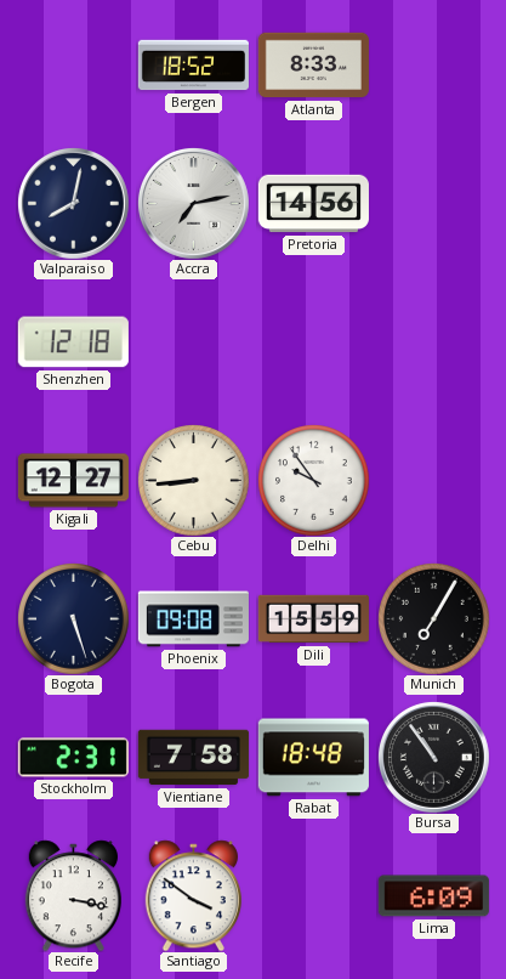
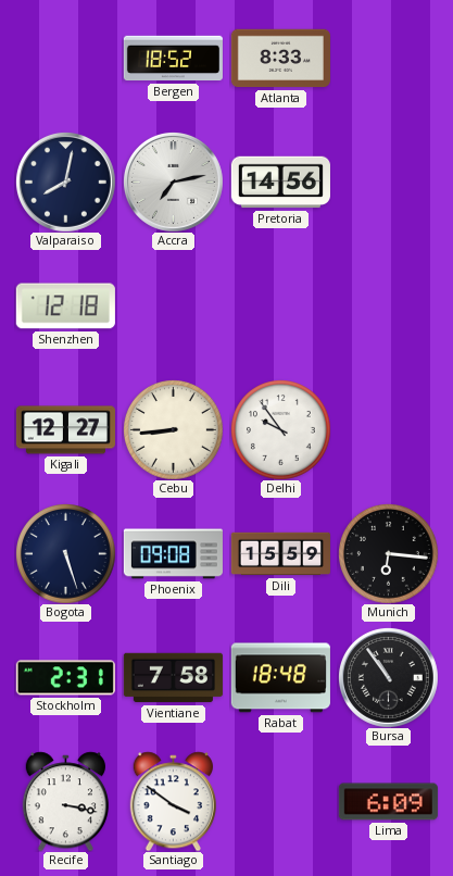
Munich: 7:05 -> 6:16 (389, 554)
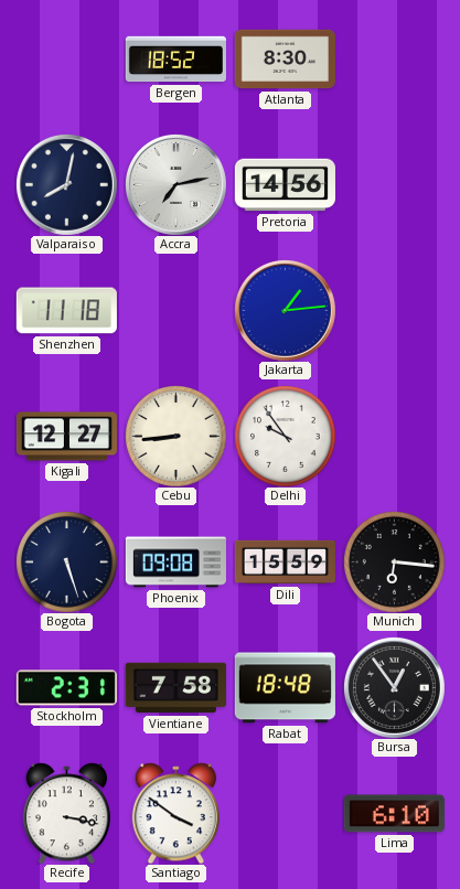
Atlanta: 8:33 -> 8:30 (285, 60)
Shenzhen: 12:18 -> 11:18 (66, 311)
Jakarta: none -> 1:14 (285, 310)
Bursa: 10:54 -> 12:54 (394, 687)
Lima: 6:09 -> 6:10 (394, 814)
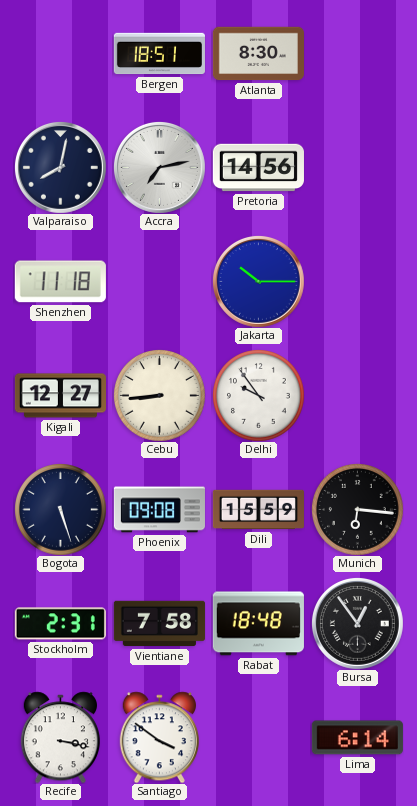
Bergen: 18:52 -> 18:51 (159, 54)
Jakarta: 1:14 -> 10:15 (258, 281)
Lima: 6:10 -> 6:14 (357, 738)
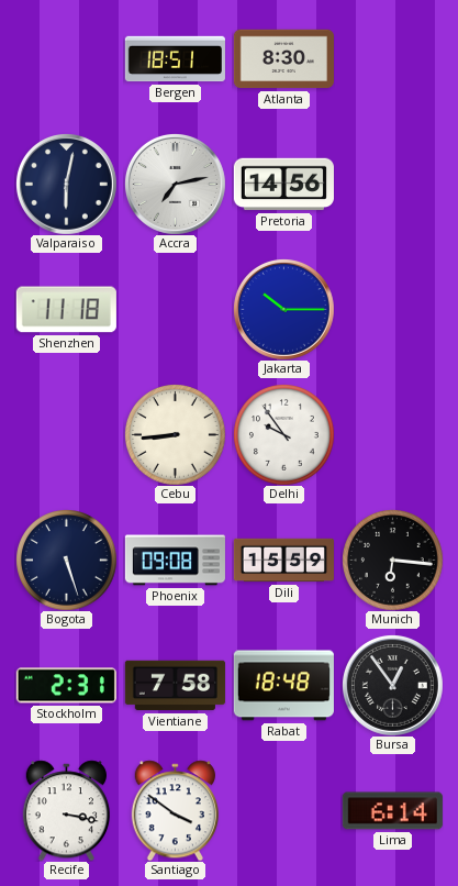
Valparaiso: 8:02 -> 6:02 (66, 184)
Kigali: 12:27 -> none (60, 396)
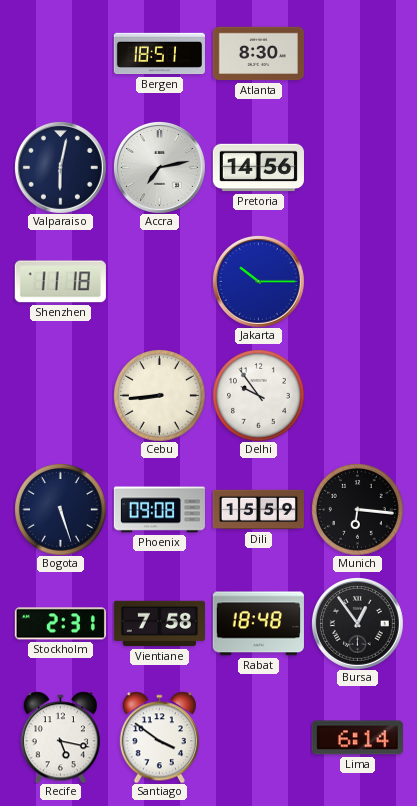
Recife: 3:17 -> 5:17 (60, 737)
